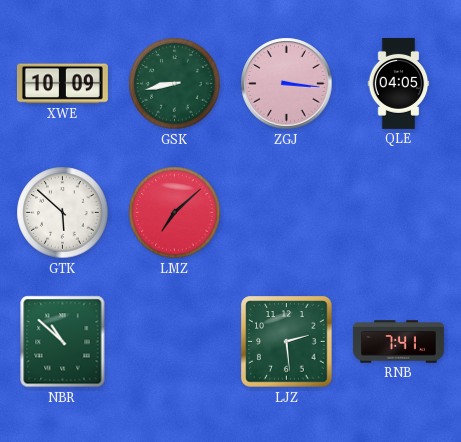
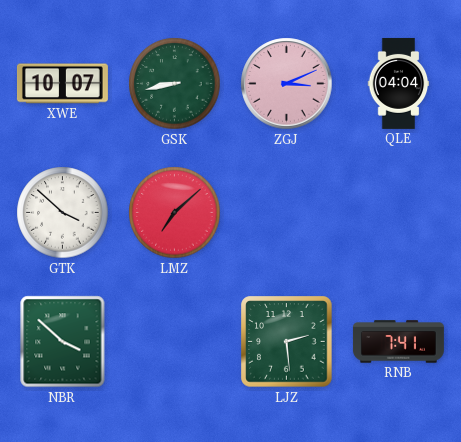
XWE: 10:09 -> 10:07 (62, 84)
ZGJ: 3:16 -> 3:11 (287, 84)
QLE: 04:05 -> 04:04 (399, 83)
GTK: 5:52 -> 3:52 (63, 213)
NBR: 10:52 -> 3:52 (63, 342)
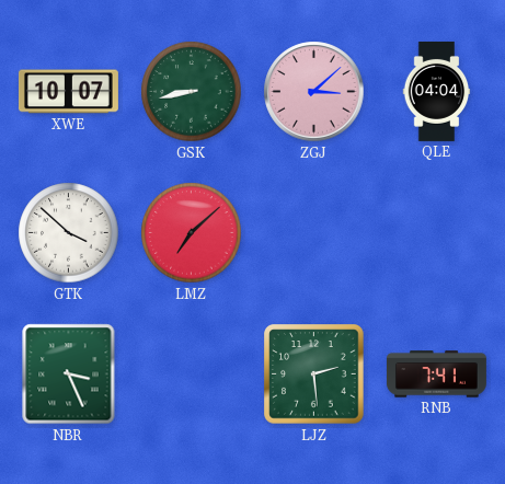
ZGJ: 3:11 -> 3:08 (314, 92)
NBR: 3:52 -> 3:26 (69, 374)
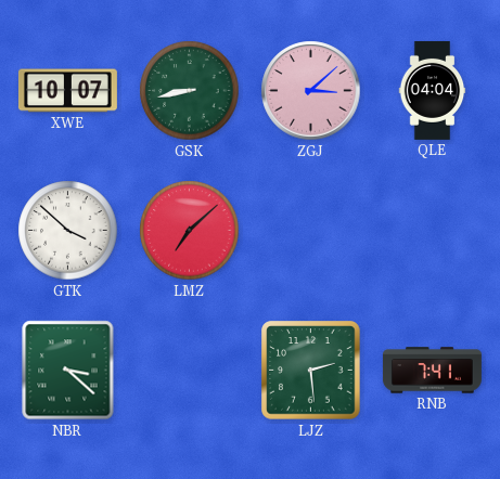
NBR: 3:26 -> 3:22 (68, 371)
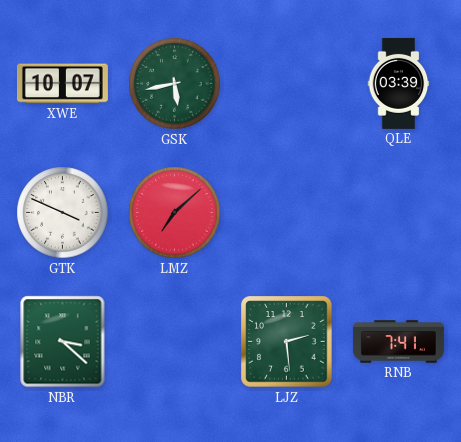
GSK: 8:43 -> 5:43 (175, 84)
ZGJ: 3:08 -> none (311, 91)
QLE: 04:04 -> 03:39 (399, 83)
GTK: 3:52 -> 3:49 (63, 213)
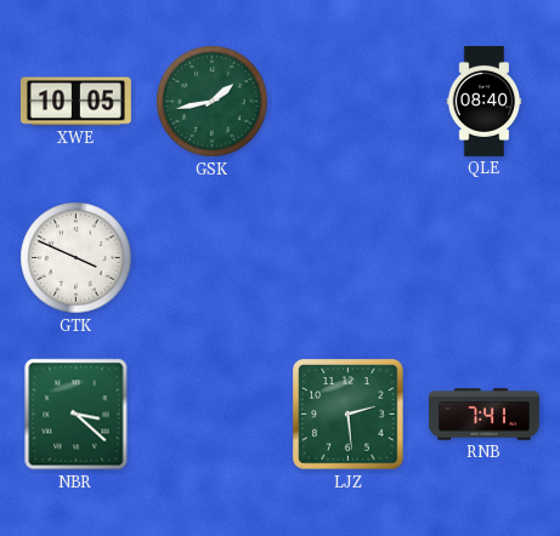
XWE: 10:07 -> 10:05 (75, 102)
GSK: 5:43 -> 1:43 (213, 102)
QLE: 03:39 -> 08:40 (485, 101)
LMZ: 7:08 -> none (175, 213)
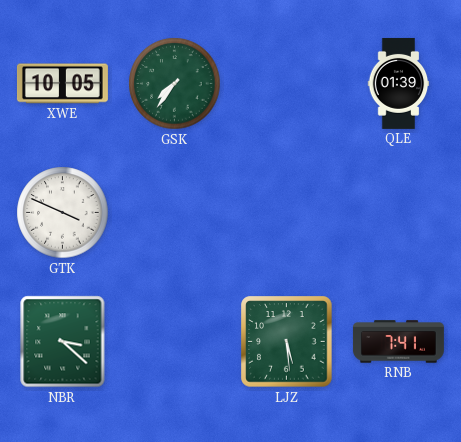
GSK: 1:43 -> 7:36 (175, 84)
QLE: 08:40 -> 01:39 (399, 83)
LJZ: 2:29 -> 5:29 (287, 342)
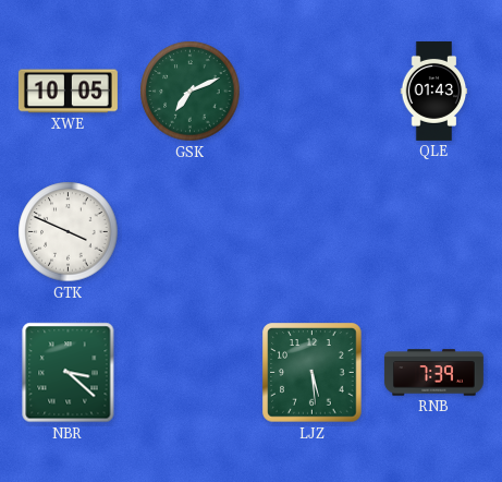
GSK: 7:36 -> 7:11 (191, 92)
QLE: 01:39 -> 01:43 (434, 91)
RNB: 7:41 -> 7:39 (433, 373)
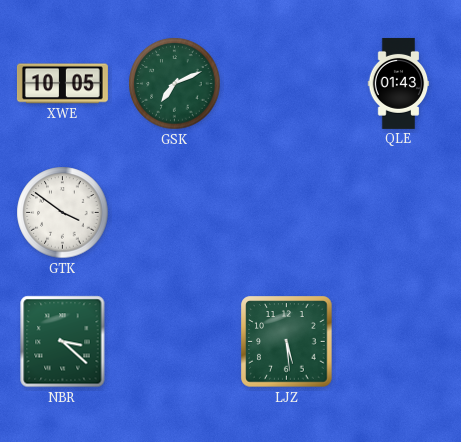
GTK: 3:49 -> 3:51 (63, 213)
RNB: 7:39 -> none (433, 373)
